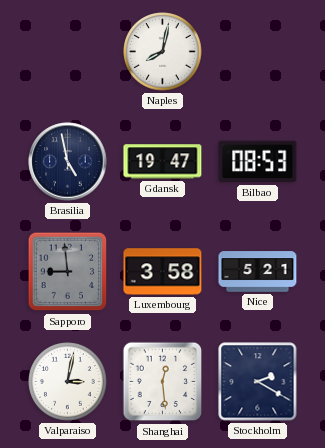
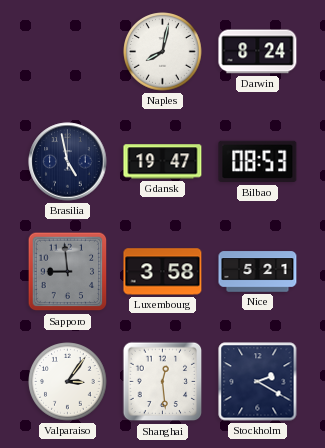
Darwin: none -> 8:24 (258, 52)
Valparaiso: 3:02 -> 3:06 (68, 382)
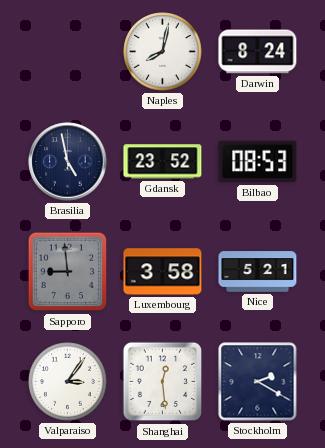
Gdansk: 19:47 -> 23:52 (163, 162)
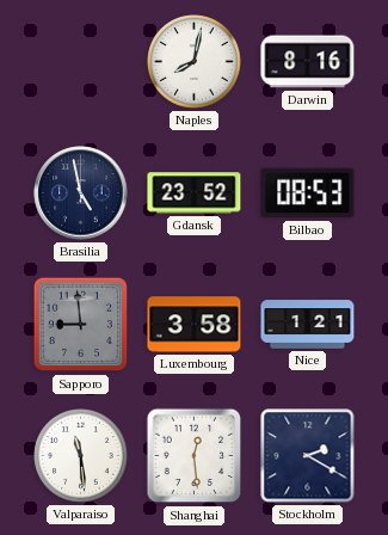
Darwin: 8:24 -> 8:16 (308, 62)
Nice: 5:21 -> 1:21 (308, 325)
Valparaiso: 3:06 -> 11:29 (81, 456)
